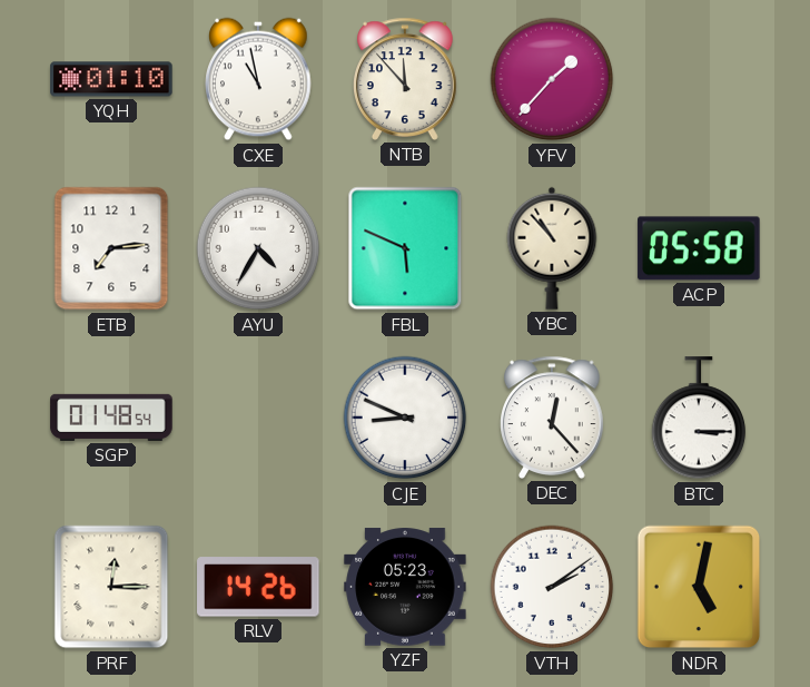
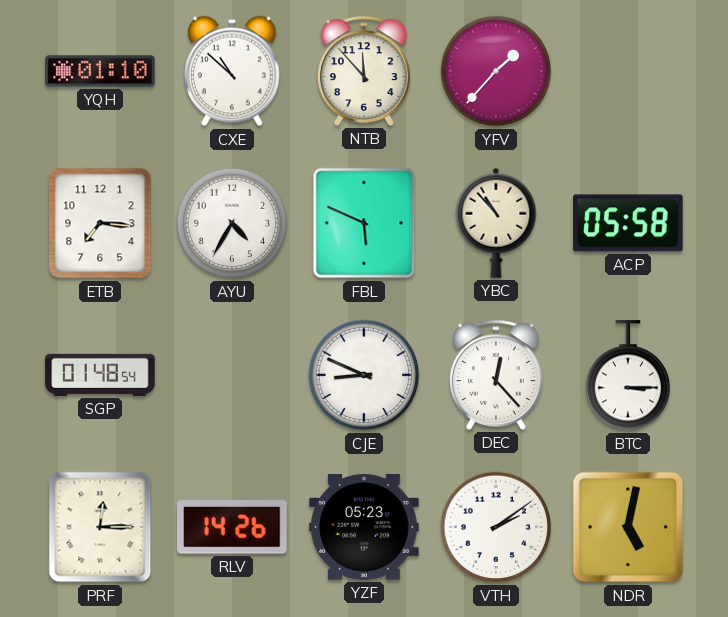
CXE: 10:58 -> 10:52 (232, 71)
ETB: 7:14 -> 7:16 (100, 223)
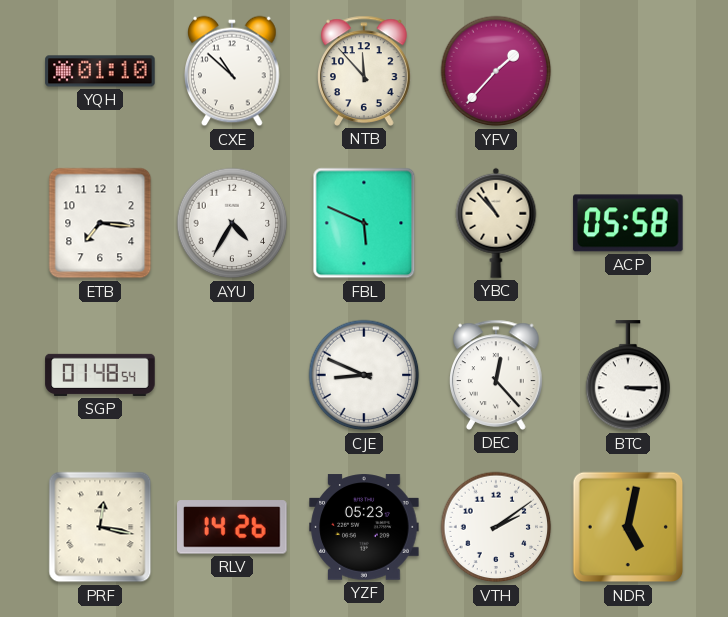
PRF: 12:15 -> 12:17 (100, 527)
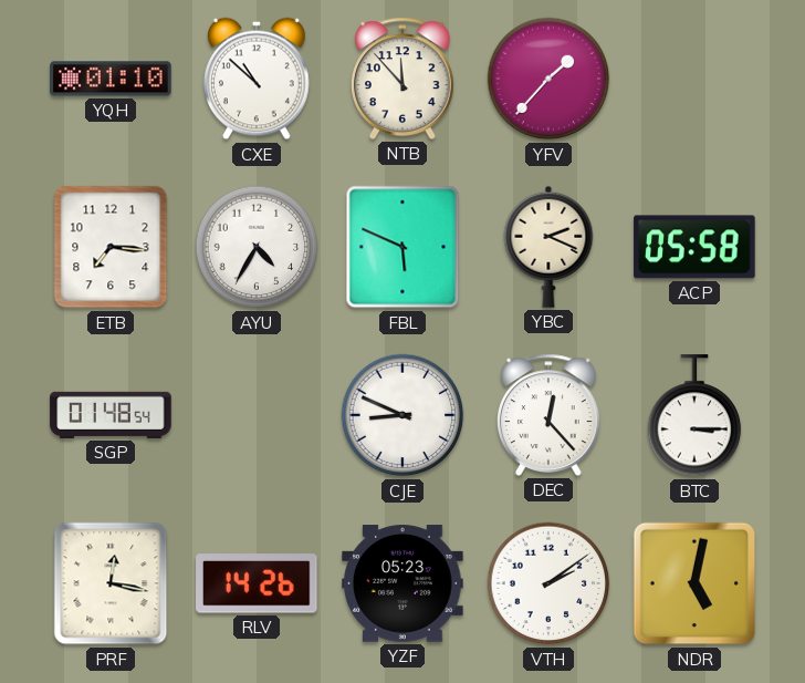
YBC: 10:53 -> 2:19 (548, 247)
